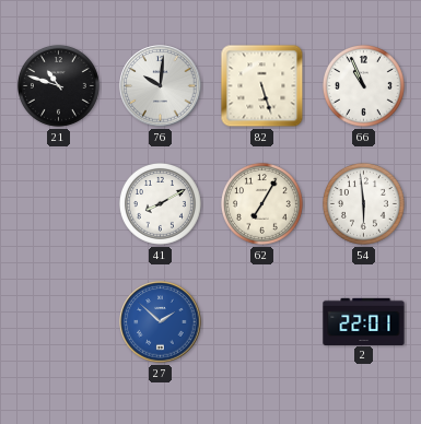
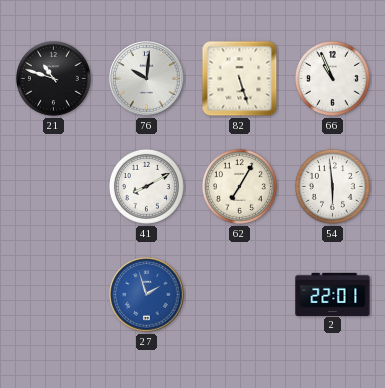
27: 1:52 -> 1:57 (147, 295)
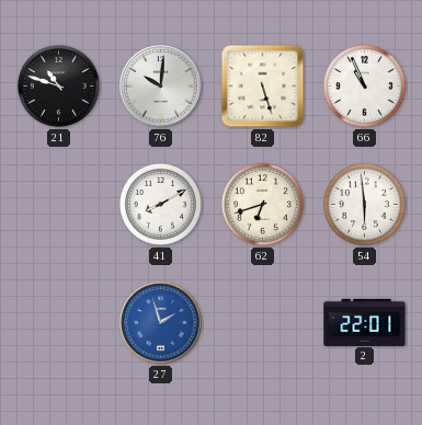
62: 7:05 -> 6:42 (262, 204)
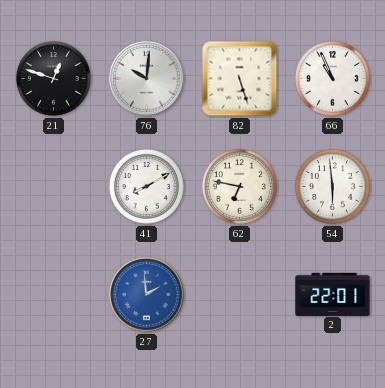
21: 10:48 -> 12:48 (53, 78)
62: 6:42 -> 6:47 (239, 186)
27: 1:57 -> 1:59 (147, 295)
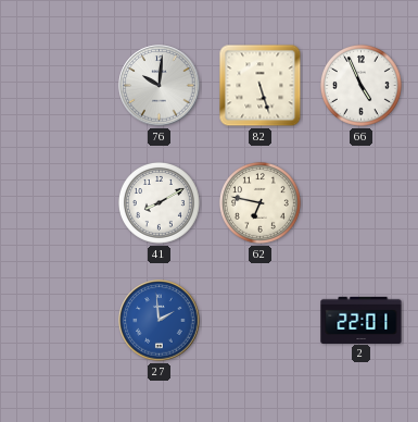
21: 12:48 -> none (53, 78)
66: 10:56 -> 4:56 (360, 85)
54: 5:59 -> none (332, 186)
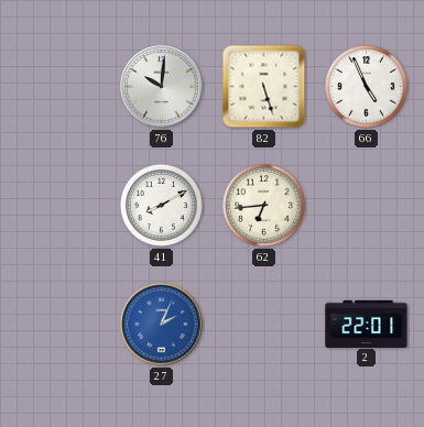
62: 6:47 -> 6:44 (263, 205)
27: 1:59 -> 2:04 (162, 325)
